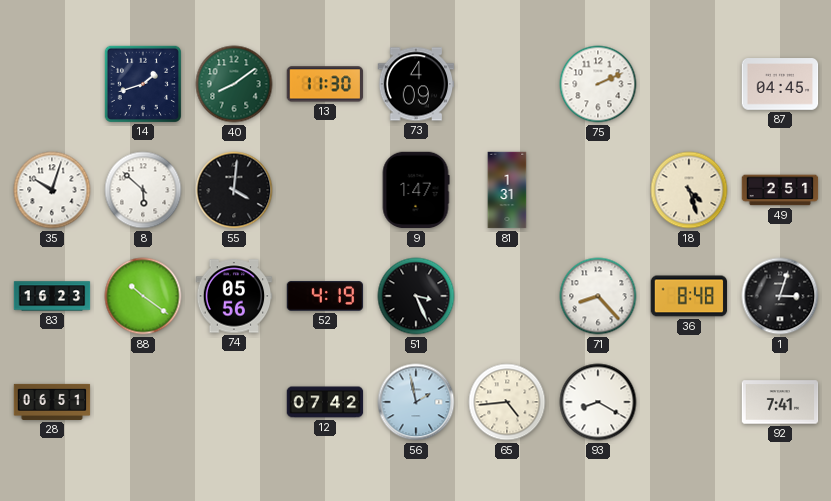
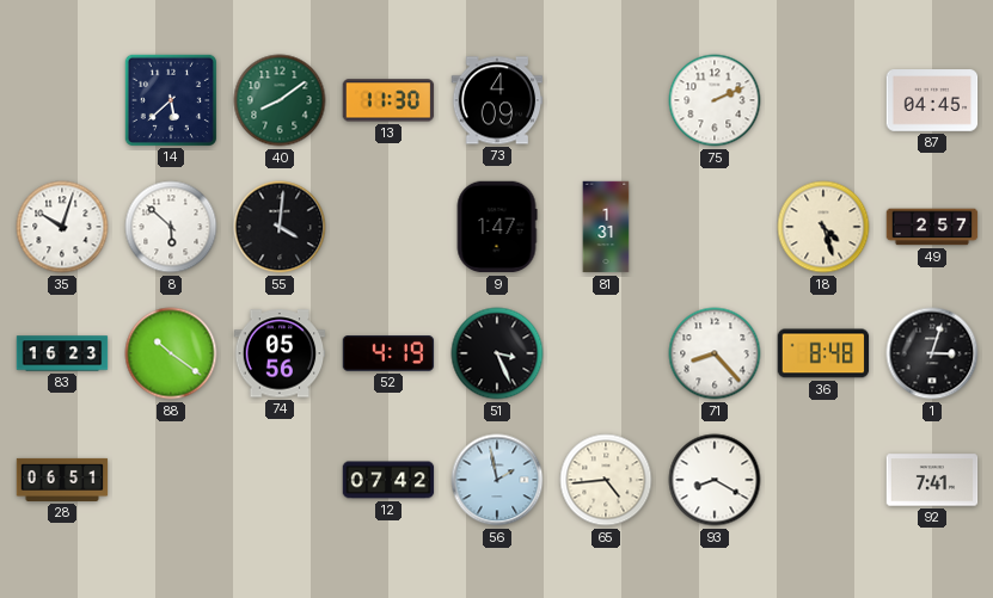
14: 1:42 -> 5:38 (170, 99)
49: 2:51 -> 2:57 (932, 227)
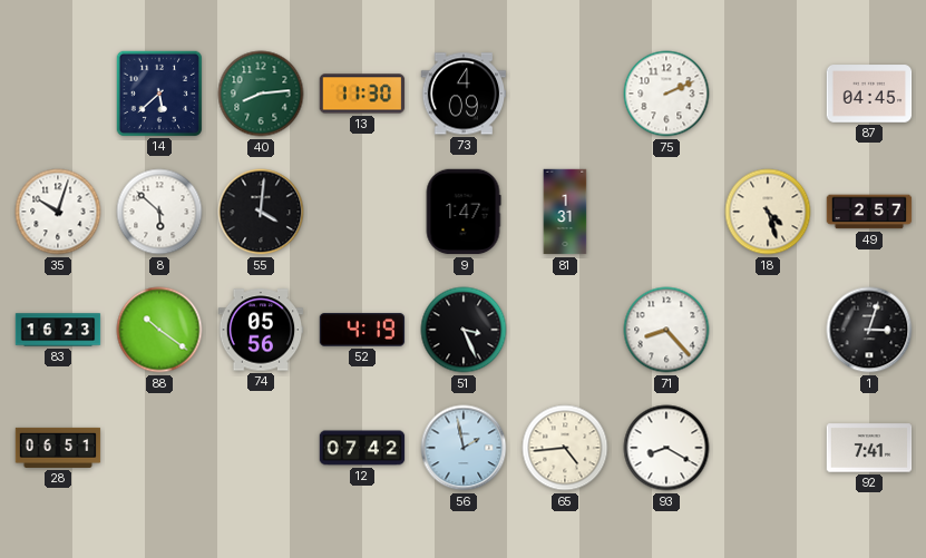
40: 8:09 -> 8:14 (261, 94)
36: 8:48 -> none (823, 353)
